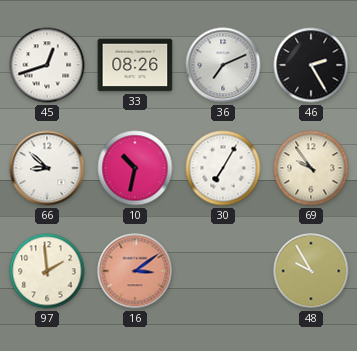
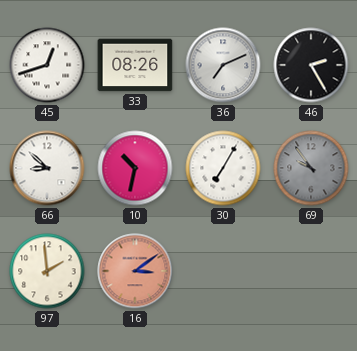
69 dial: cream -> grey (311, 168)
48: 9:55 -> none (311, 271)
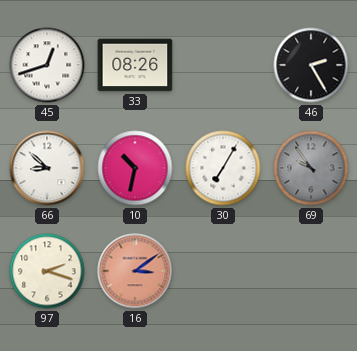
36: 7:11 -> none (223, 65)
97: 1:59 -> 2:18 (47, 271)
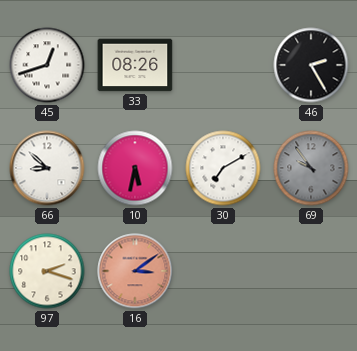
10: 10:32 -> 5:32 (135, 168)
30: 7:05 -> 7:10 (223, 168)
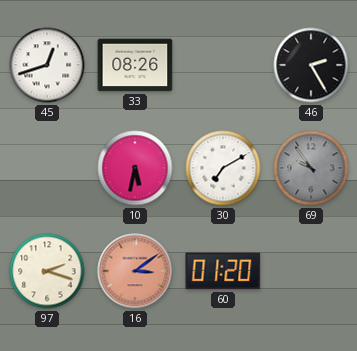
66: 8:52 -> none (47, 168)
60: none -> 01:20 (223, 271)
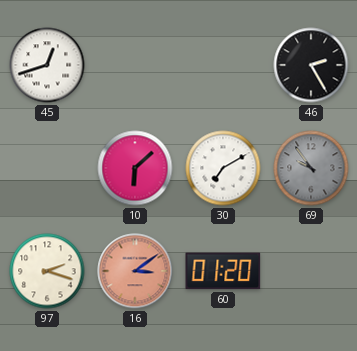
33: 08:26 -> none (135, 65)
10: 5:32 -> 6:08 (135, 168)
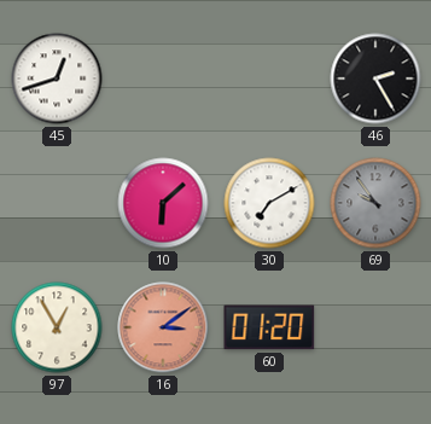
97: 2:18 -> 12:55 (57, 327)
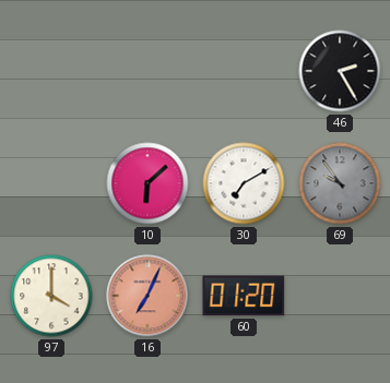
45: 12:42 -> none (57, 79)
97: 12:55 -> 4:00 (51, 296)
16: 3:09 -> 7:04 (147, 296)
